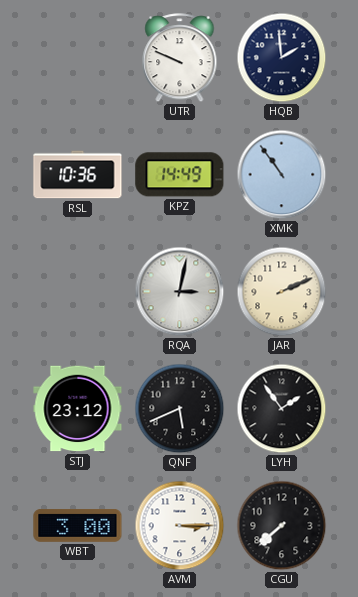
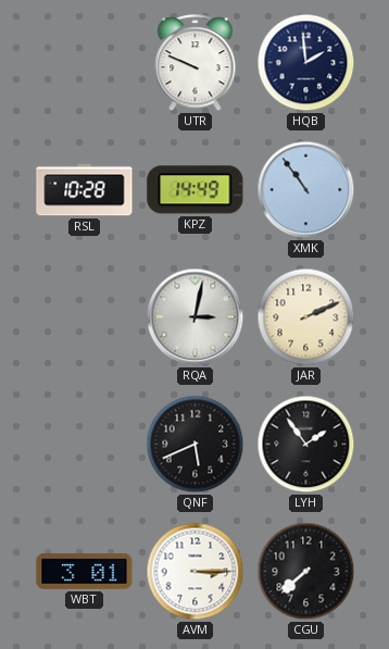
RSL: 10:36 -> 10:28 (85, 190)
STJ: 23:12 -> none (78, 409)
WBT: 3:00 -> 3:01 (85, 572)
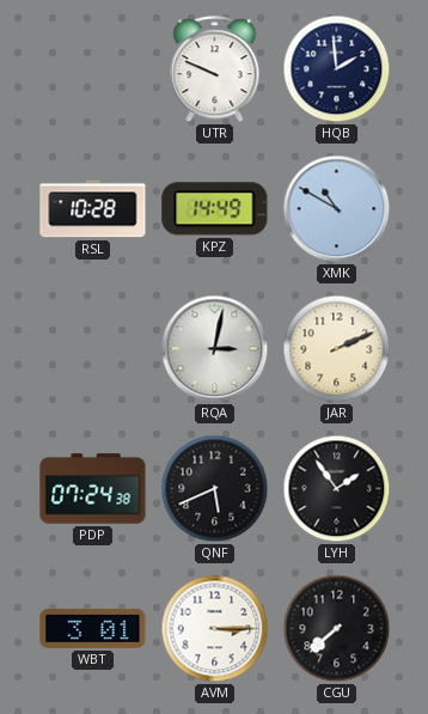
XMK: 10:54 -> 10:50 (337, 209)
PDP: none -> 07:24 (93, 489)
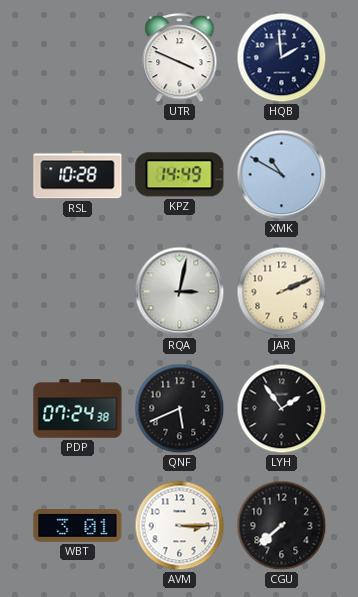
UTR: 9:49 -> 3:49 (180, 58)
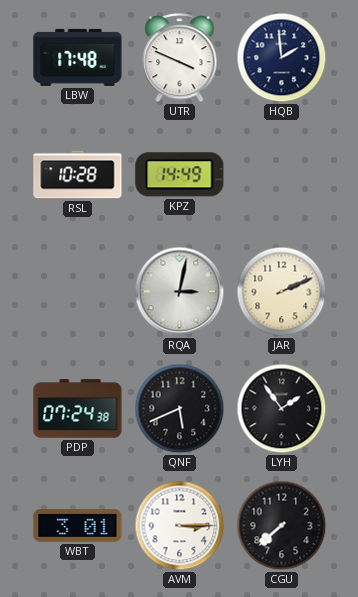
LBW: none -> 17:48 (78, 57)
XMK: 10:50 -> none (282, 175)
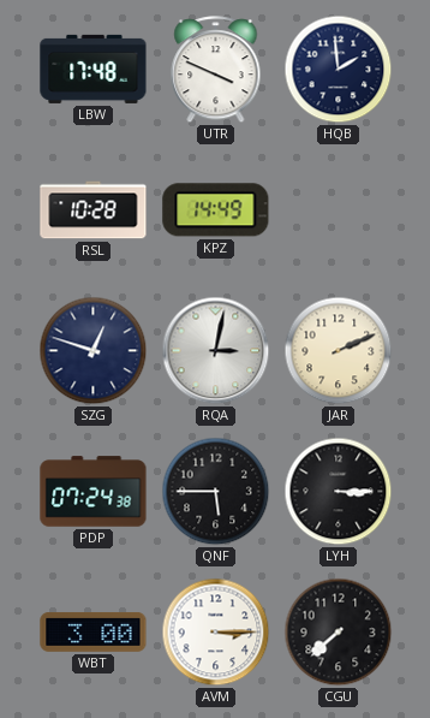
SZG: none -> 12:48 (94, 351)
QNF: 5:41 -> 5:45 (216, 492)
LYH: 1:54 -> 3:15 (339, 492)
WBT: 3:01 -> 3:00 (94, 633)
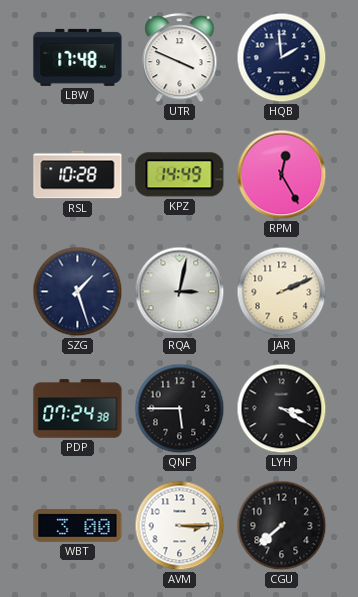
RPM: none -> 12:25 (282, 175)
SZG: 12:48 -> 1:27 (78, 292)
LYH: 3:15 -> 3:20 (282, 409)
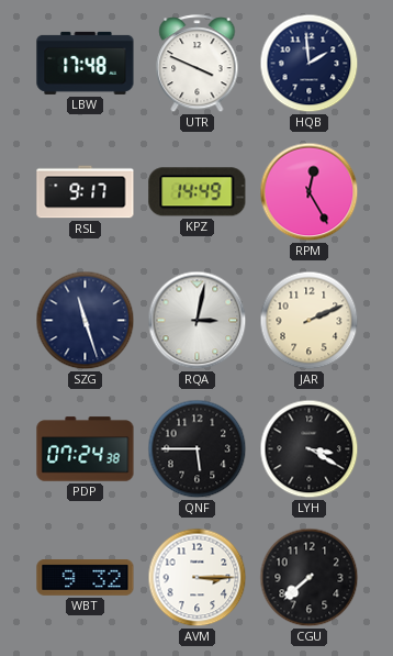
RSL: 10:28 -> 9:17 (86, 192)
SZG: 1:27 -> 11:27 (86, 321)
WBT: 3:00 -> 9:32 (86, 578)
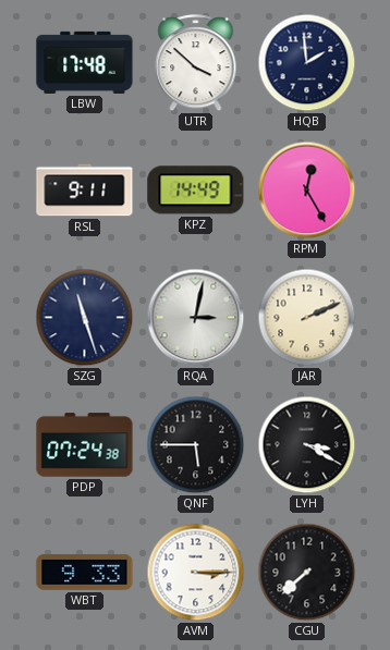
UTR: 3:49 -> 3:52 (196, 63)
RSL: 9:17 -> 9:11 (85, 191)
WBT: 9:32 -> 9:33 (85, 573)
